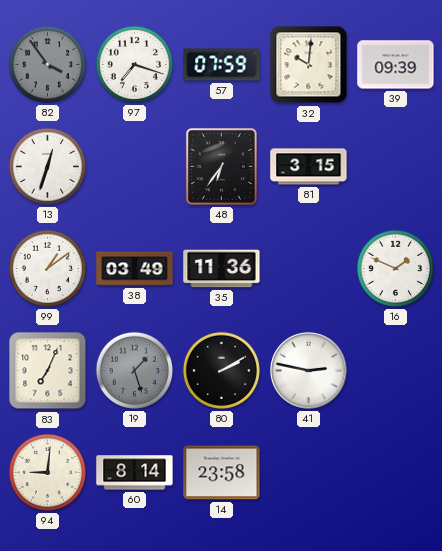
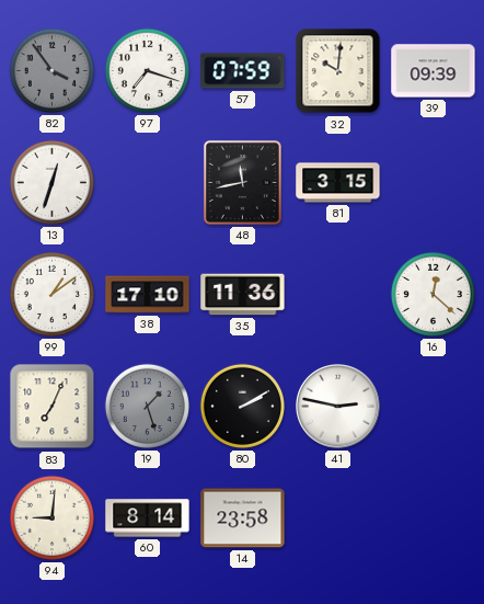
48: 6:36 -> 11:43 (242, 183)
38: 03:49 -> 17:10 (148, 295)
16: 1:49 -> 12:22 (433, 294)
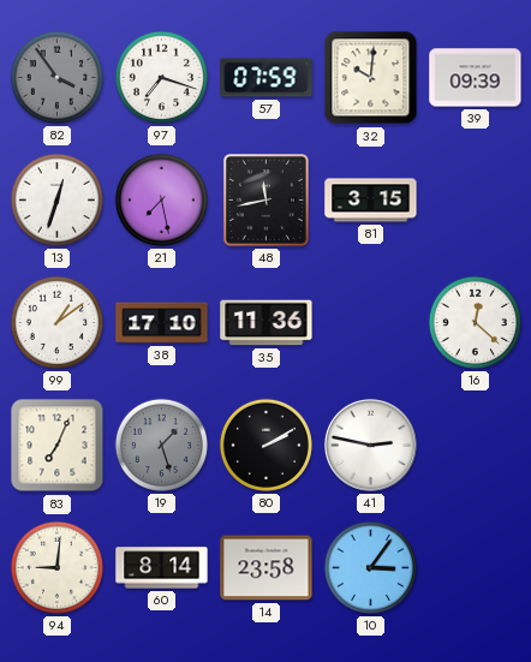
21: none -> 7:28 (161, 199)
10: none -> 3:06 (370, 567)
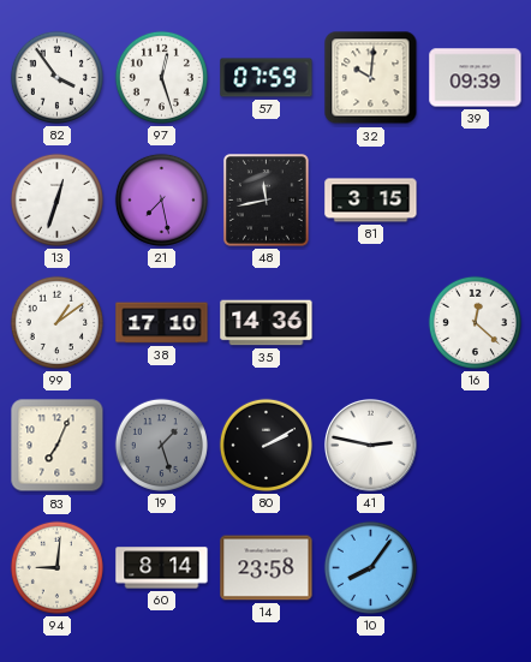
82 dial: grey -> white (56, 77)
97: 7:18 -> 12:27 (161, 77)
35: 11:36 -> 14:36 (267, 323)
10: 3:06 -> 8:06 (370, 567)
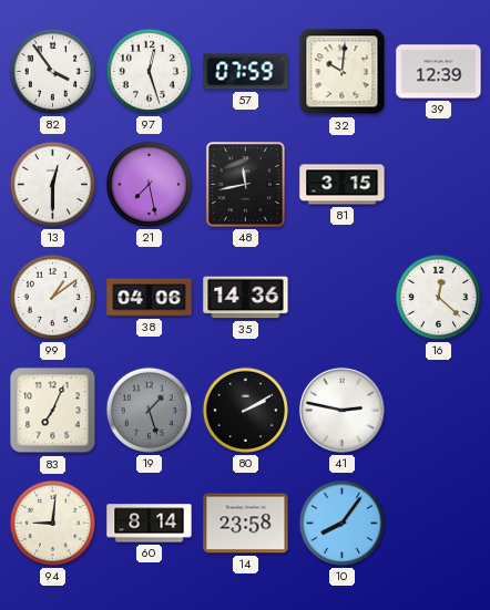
39: 09:39 -> 12:39 (439, 72)
13: 12:33 -> 12:30 (52, 184)
38: 17:10 -> 04:06 (150, 298)
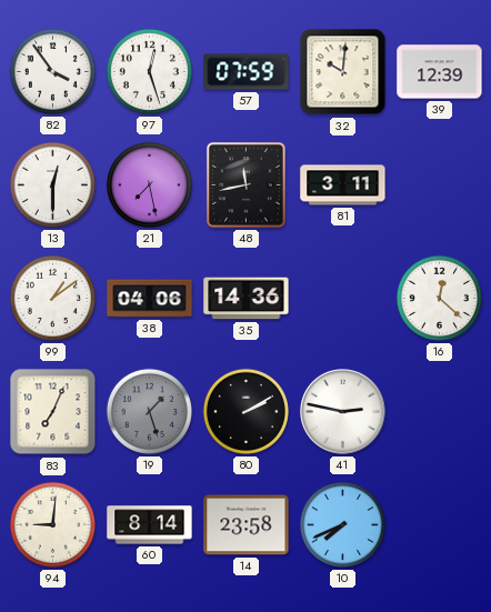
81: 3:15 -> 3:11 (343, 185)
10: 8:06 -> 7:41 (342, 524)
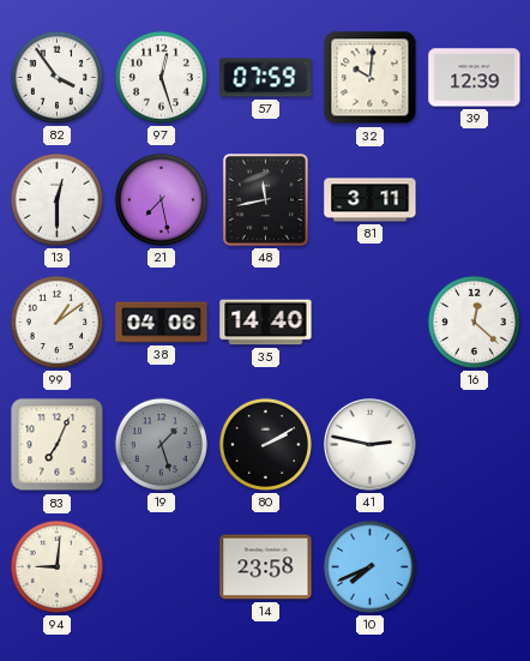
35: 14:36 -> 14:40 (266, 323)
60: 8:14 -> none (150, 525)
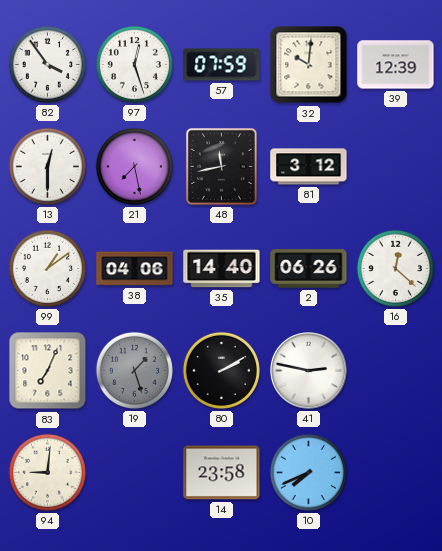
81: 3:11 -> 3:12 (309, 167)
2: none -> 06:26 (309, 269)
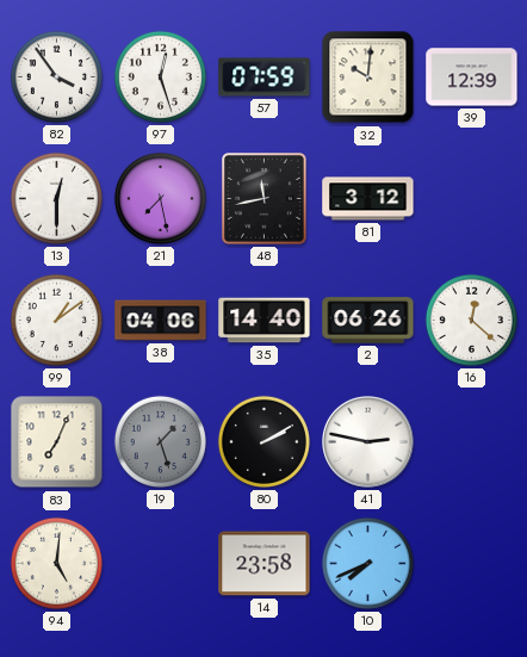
94: 9:01 -> 5:01 (56, 563)
